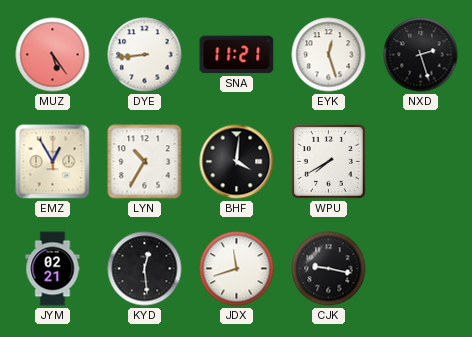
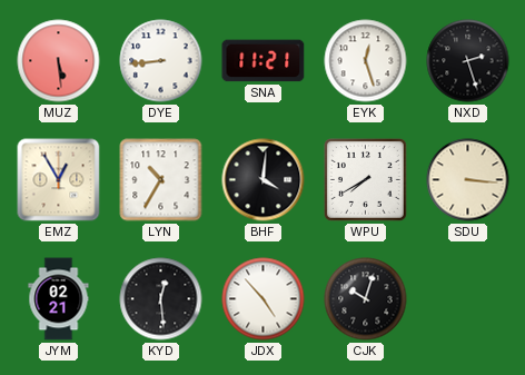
MUZ: 5:24 -> 5:29 (59, 61)
SDU: none -> 3:16 (468, 180)
JDX: 11:42 -> 4:53 (264, 299)
CJK: 9:17 -> 10:03 (366, 299)
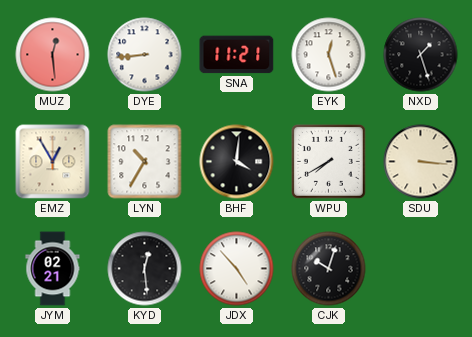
MUZ: 5:29 -> 12:29 (53, 55)
NXD: 2:27 -> 1:27 (421, 55)
